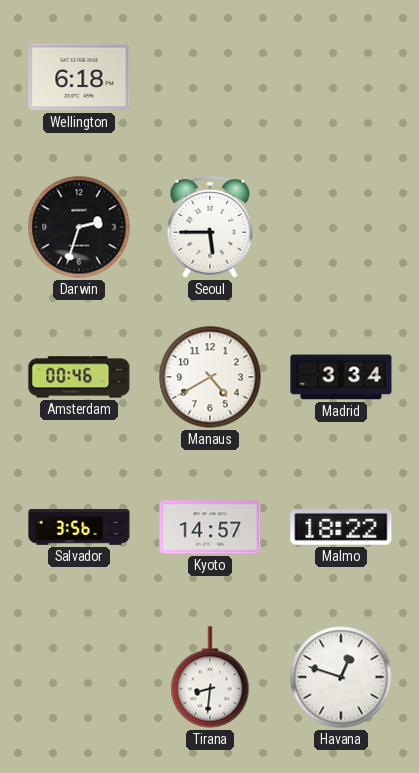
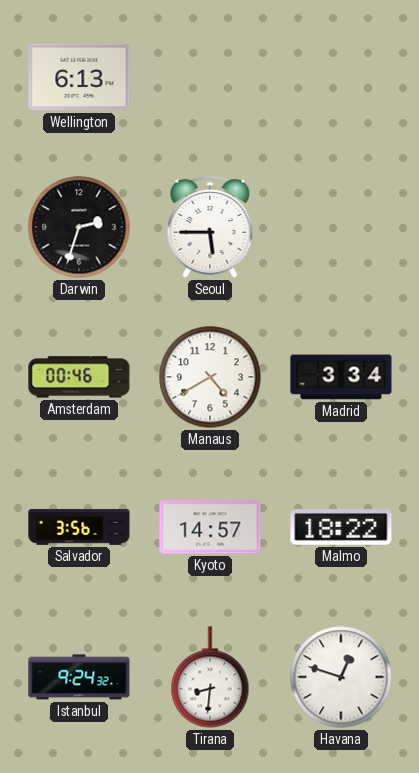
Wellington: 6:18 -> 6:13 (79, 77)
Istanbul: none -> 9:24 (79, 677)
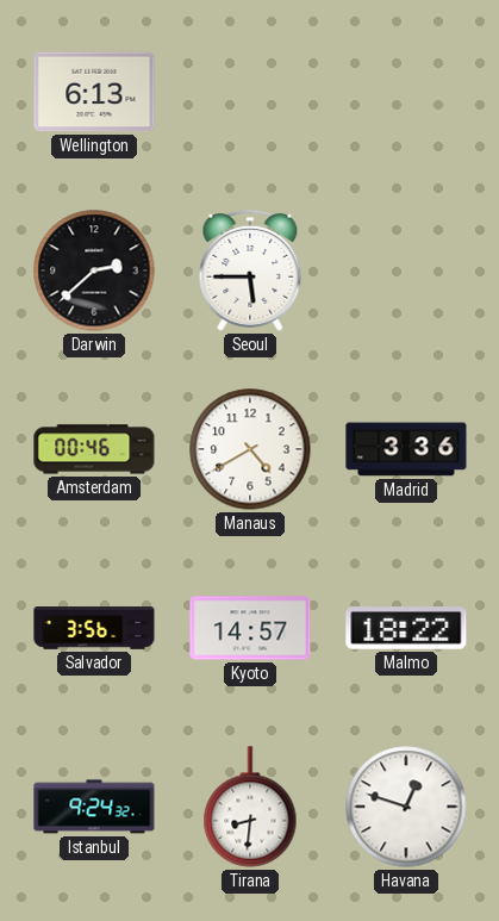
Darwin: 2:33 -> 2:38 (94, 270)
Madrid: 3:34 -> 3:36 (406, 449)
